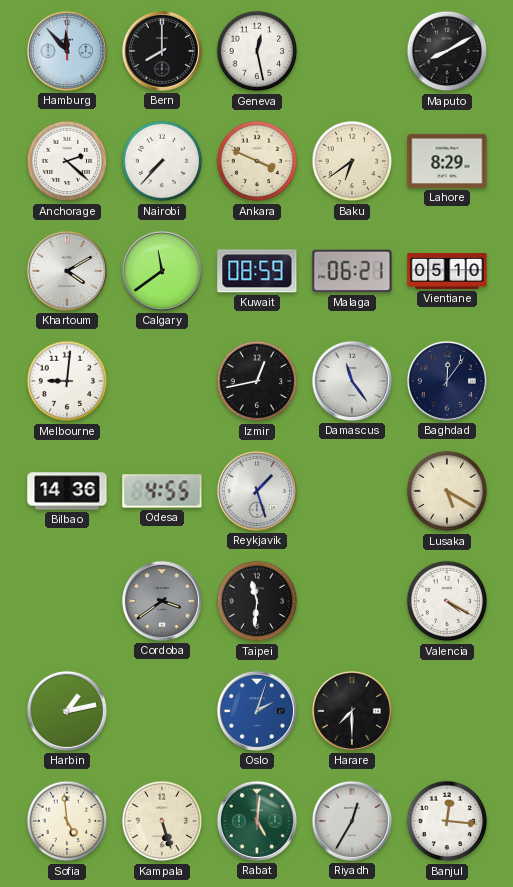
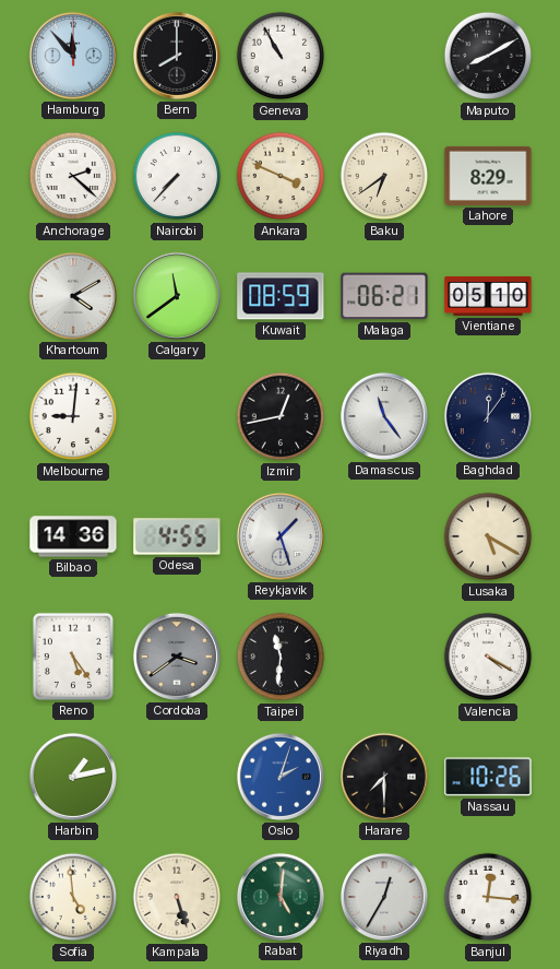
Geneva: 12:28 -> 10:55 (281, 56)
Reno: none -> 5:24 (73, 657)
Nassau: none -> 10:26 (488, 777)
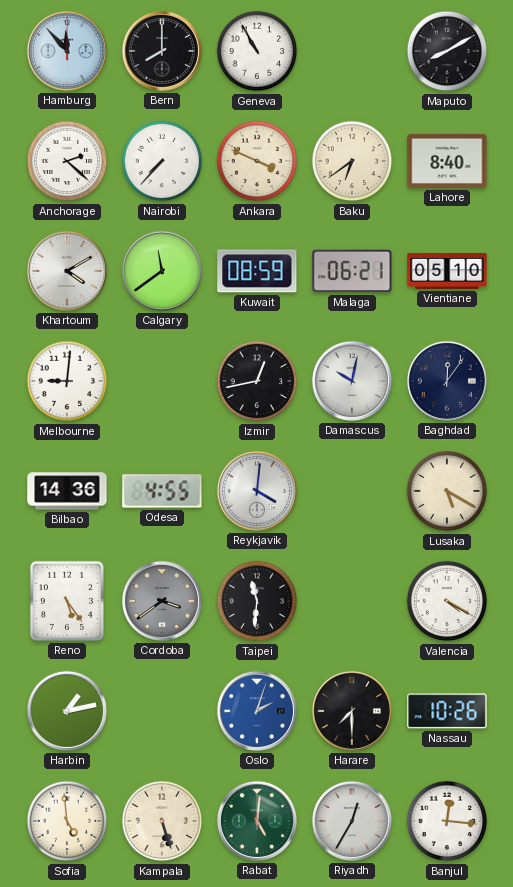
Lahore: 8:29 -> 8:40 (447, 161)
Damascus: 11:24 -> 10:02 (352, 381)
Reykjavik: 1:27 -> 4:01 (257, 491)
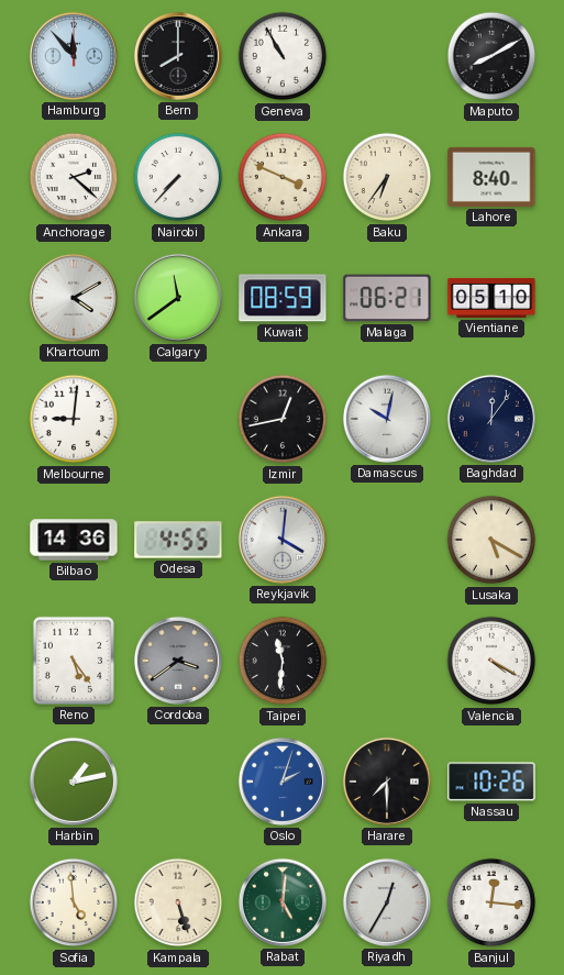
Baku: 6:39 -> 6:36 (387, 177)
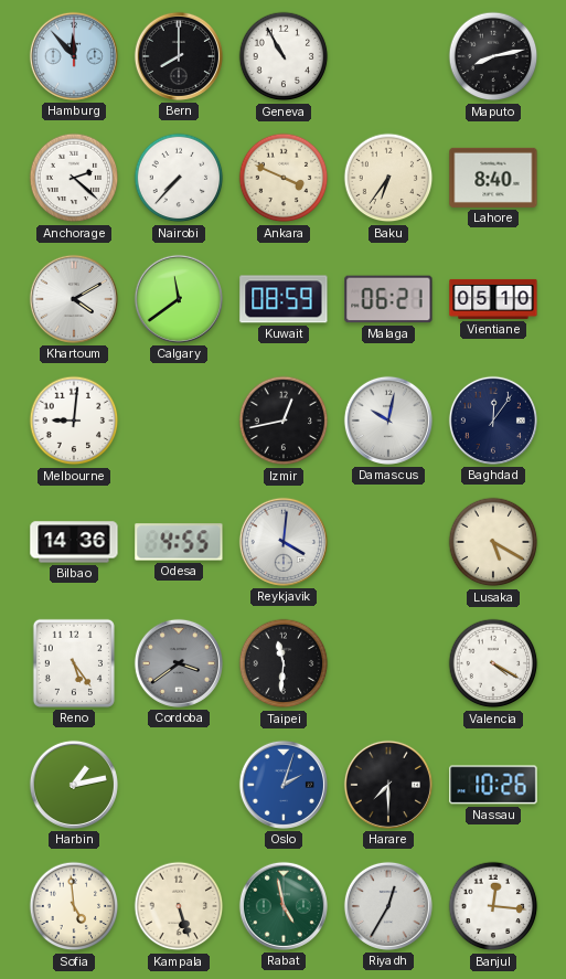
Maputo: 8:10 -> 8:13 (493, 56)
Rabat: 5:01 -> 4:58 (284, 906)
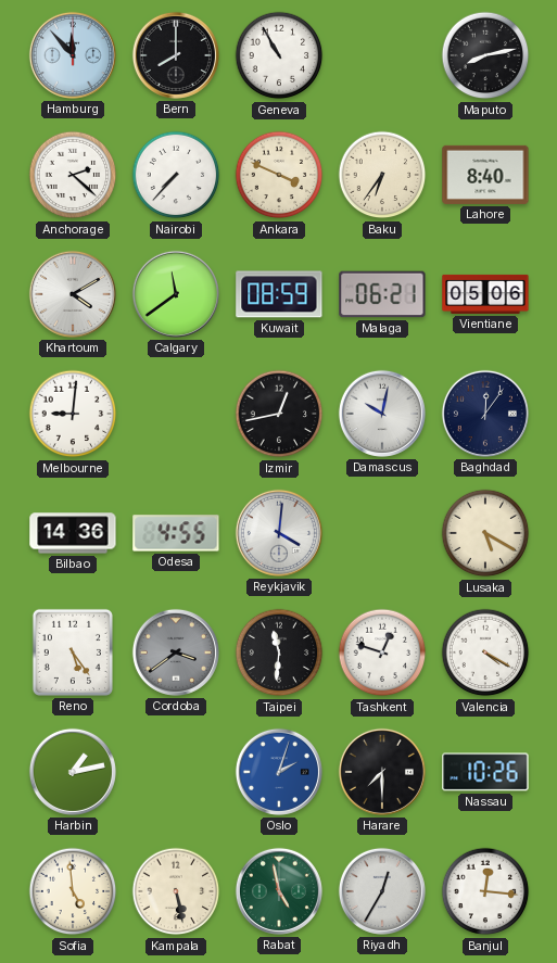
Vientiane: 05:10 -> 05:06 (485, 294)
Tashkent: none -> 12:48 (382, 652)
Kampala: 5:27 -> 5:28 (176, 891)
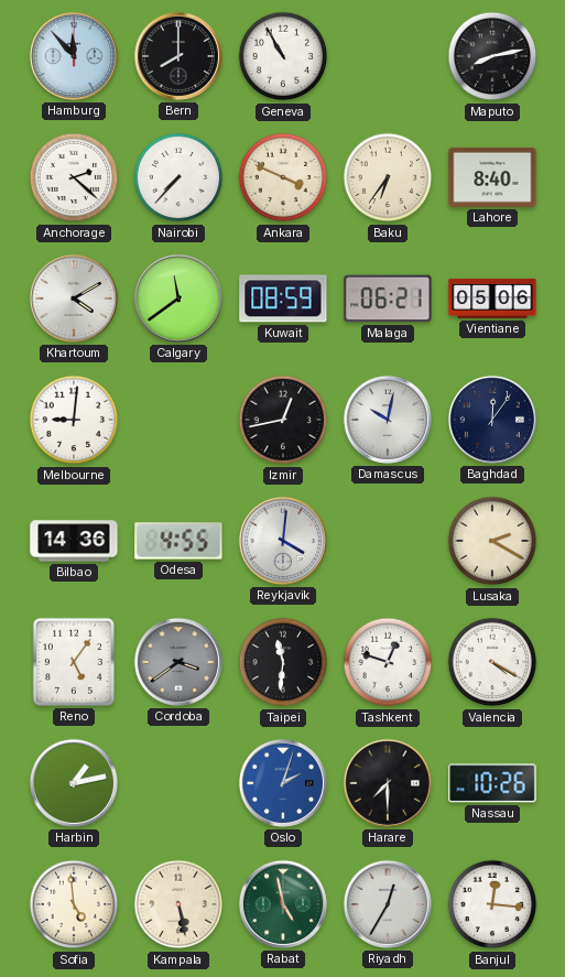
Lusaka: 5:20 -> 2:20 (492, 541)
Reno: 5:24 -> 5:06 (74, 662)
